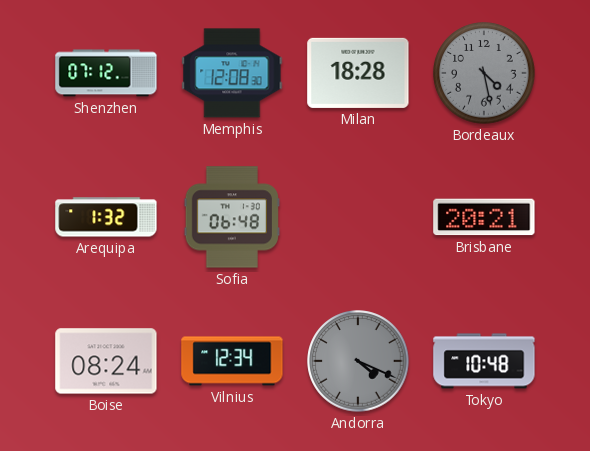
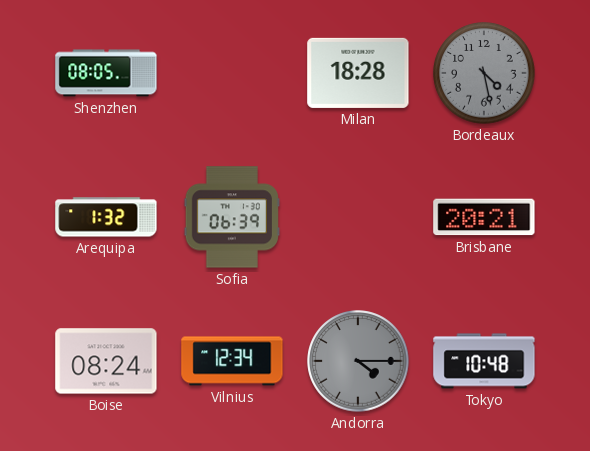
Shenzhen: 07:12 -> 08:05 (106, 73)
Memphis: 12:08 -> none (232, 73)
Sofia: 06:48 -> 06:39 (232, 217)
Andorra: 4:19 -> 4:15 (358, 361)
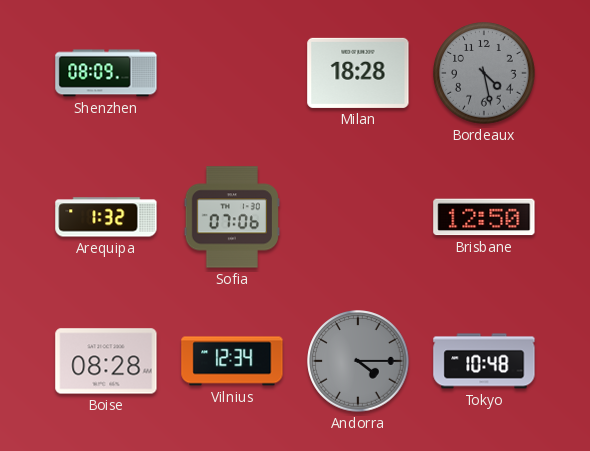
Shenzhen: 08:05 -> 08:09 (106, 73)
Sofia: 06:39 -> 07:06 (232, 217)
Brisbane: 20:21 -> 12:50 (484, 217)
Boise: 08:24 -> 08:28 (106, 361)
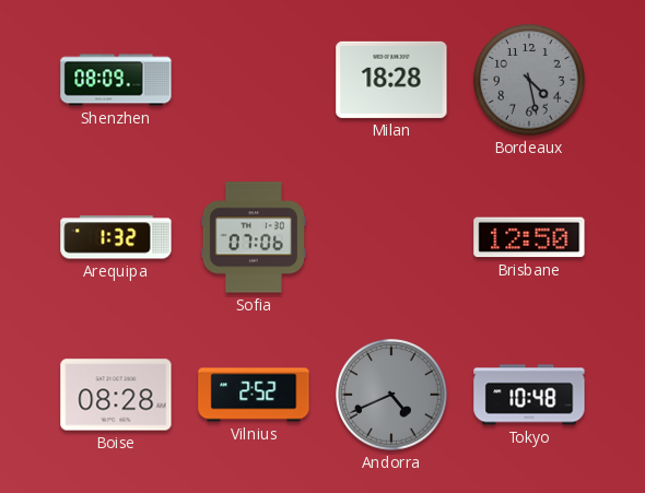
Vilnius: 12:34 -> 2:52 (254, 395)
Andorra: 4:15 -> 4:41 (391, 395)
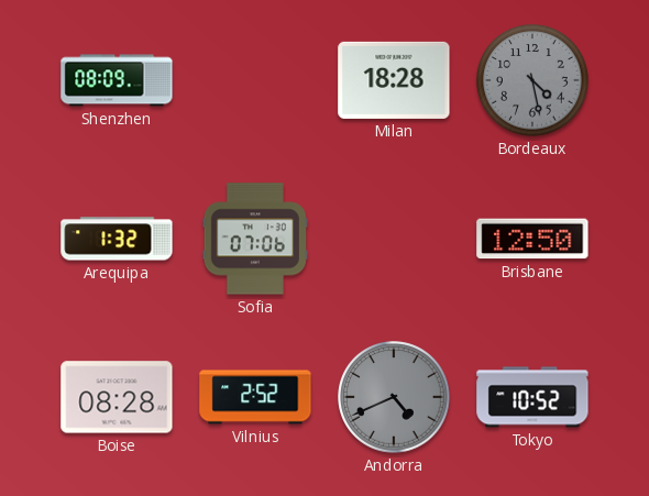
Tokyo: 10:48 -> 10:52 (532, 397)
